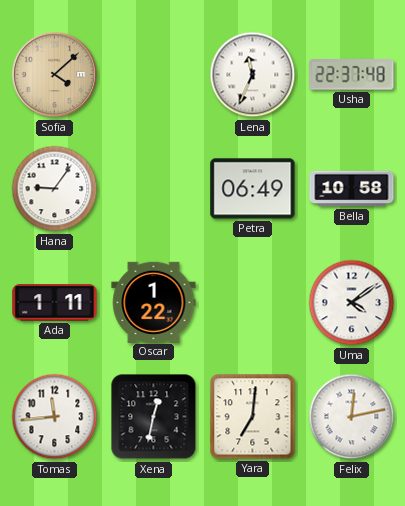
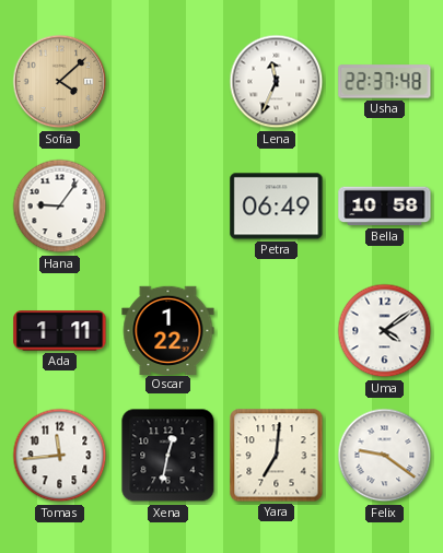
Felix: 12:13 -> 9:21 (385, 456)
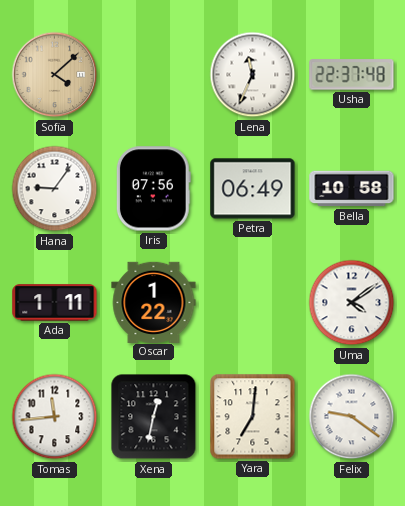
Iris: none -> 07:56 (153, 189)
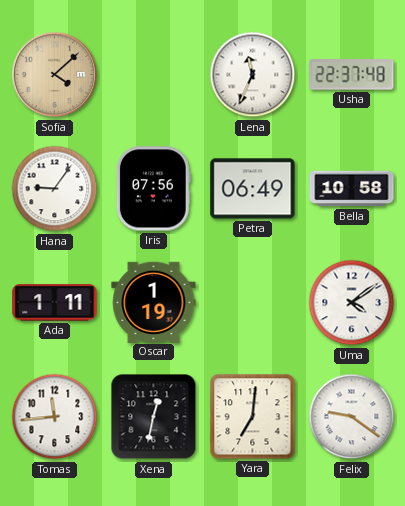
Oscar: 1:22 -> 1:19 (154, 302)
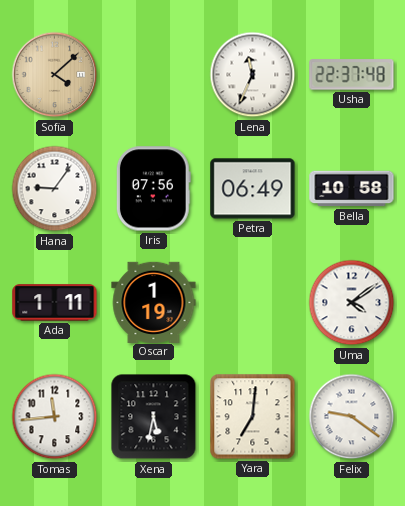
Xena: 12:32 -> 5:32 (154, 417)
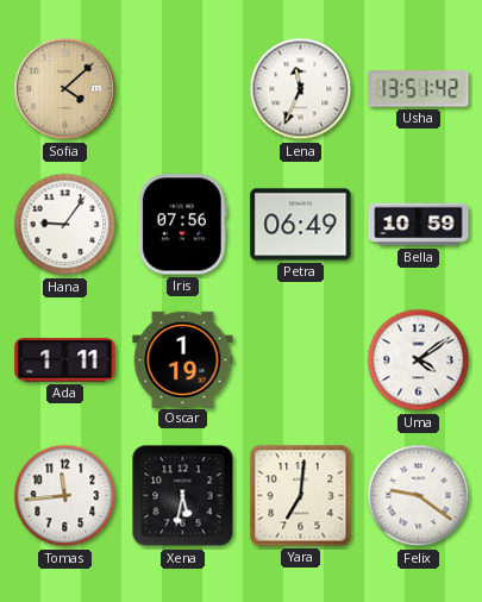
Usha: 22:37 -> 13:51 (419, 89)
Bella: 10:58 -> 10:59 (419, 225)
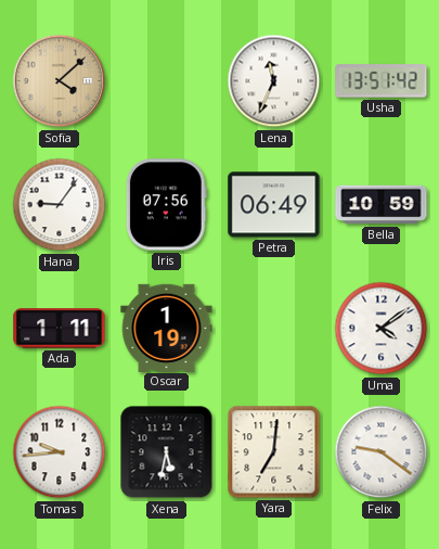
Tomas: 11:44 -> 9:44 (60, 452)
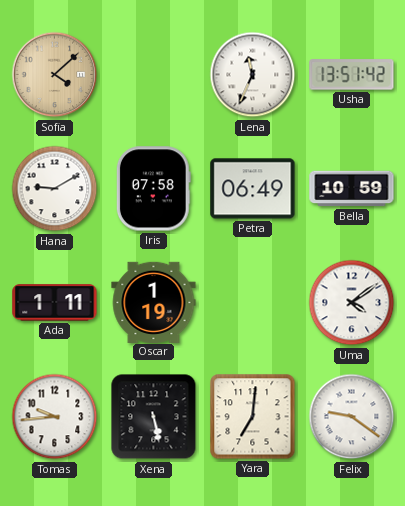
Hana: 9:06 -> 9:10 (55, 189)
Iris: 07:56 -> 07:58 (153, 189)
Xena: 5:32 -> 5:28 (154, 417)
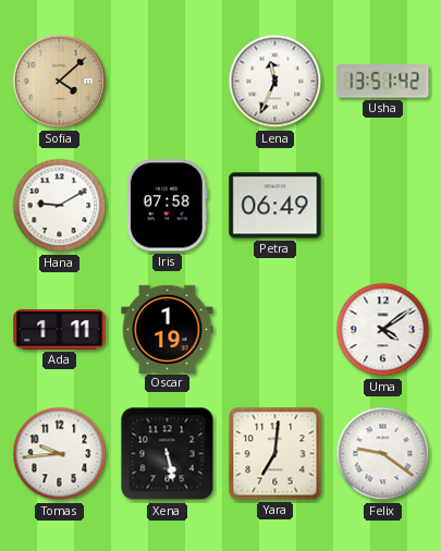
Bella: 10:59 -> none (352, 189)
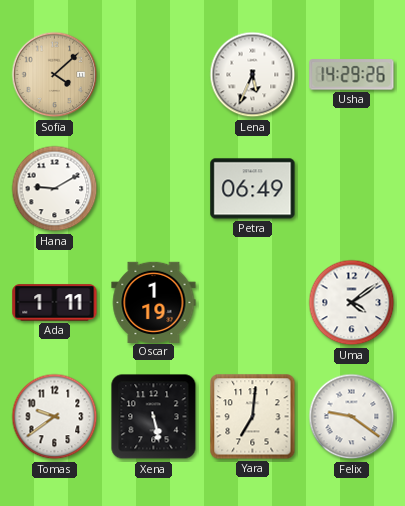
Lena: 11:34 -> 5:34 (253, 75)
Usha: 13:51 -> 14:29 (352, 75)
Iris: 07:58 -> none (167, 206)
Tomas: 9:44 -> 9:39 (55, 417)
